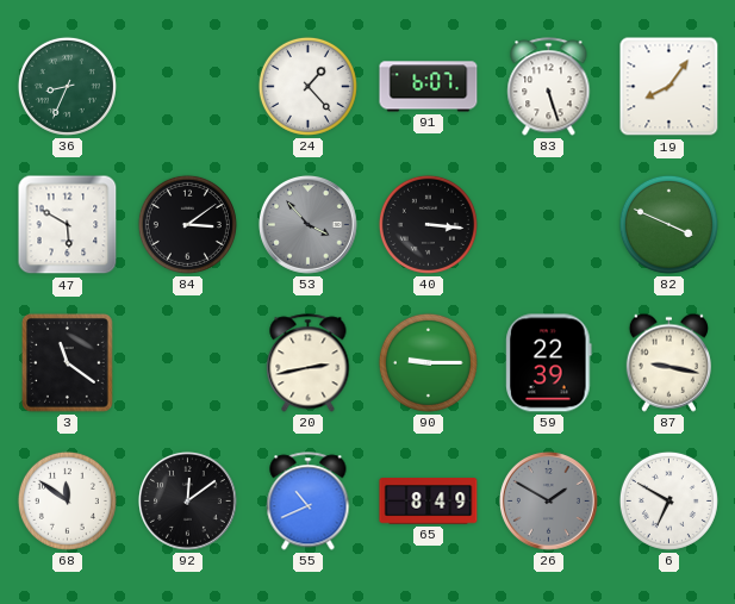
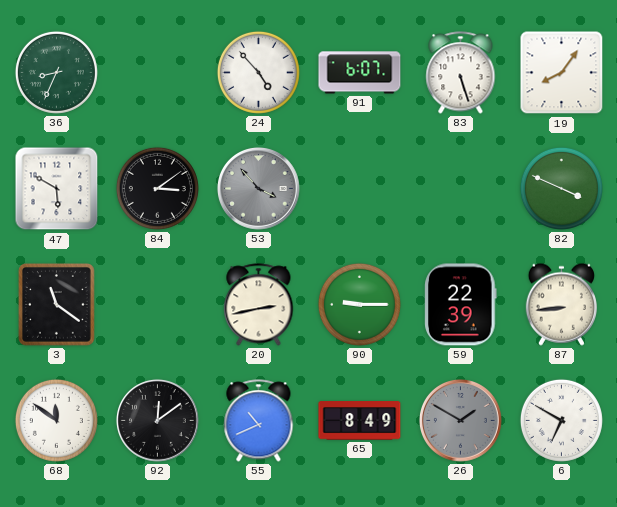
24: 1:23 -> 4:53 (258, 72)
40: 3:16 -> none (428, 224)
87: 9:17 -> 8:44 (561, 304)
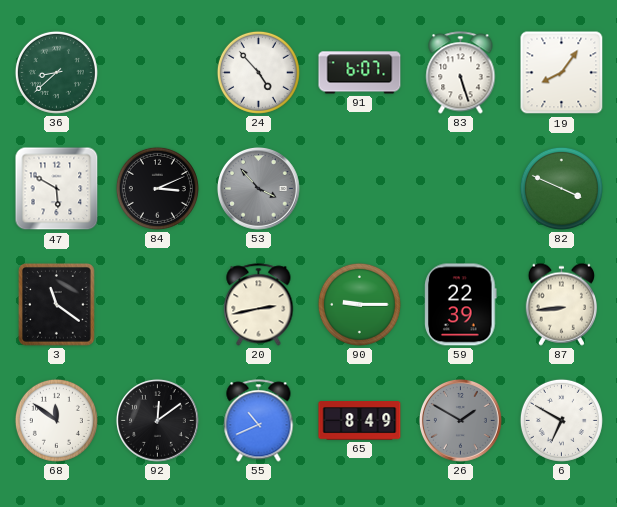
36: 8:34 -> 8:38 (56, 72)
84: 3:09 -> 3:11 (157, 188)
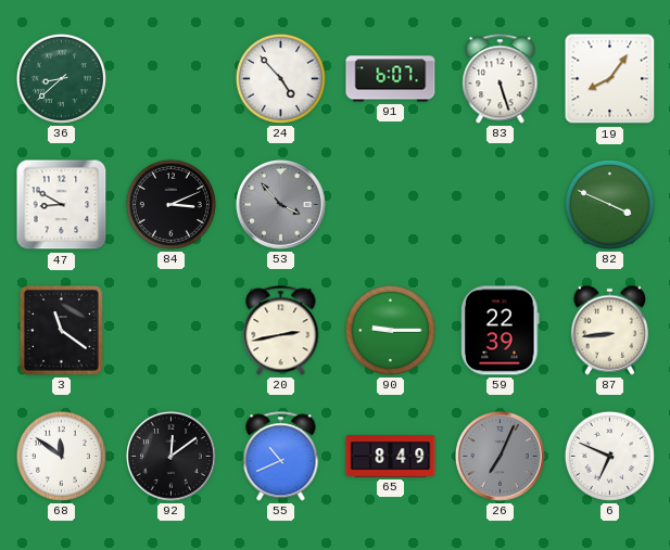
47: 5:50 -> 8:50 (62, 205)
26: 1:50 -> 7:04 (500, 456)
6: 6:50 -> 6:49 (609, 456)
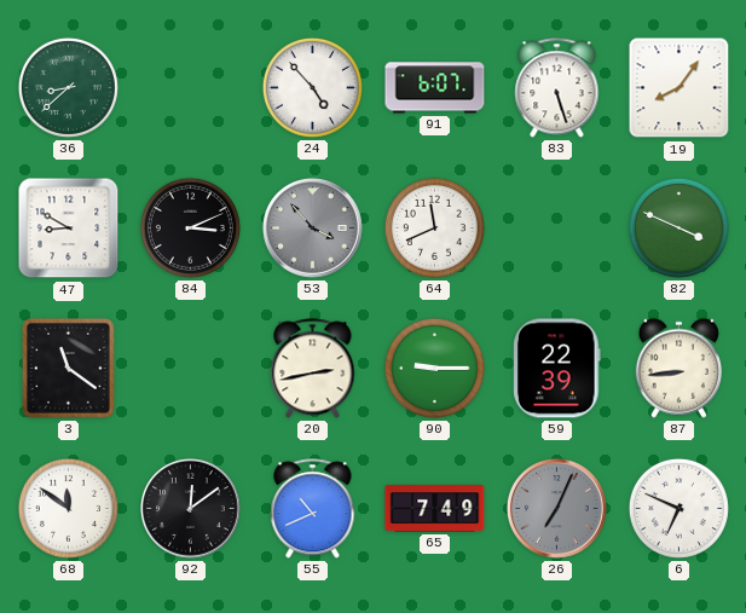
64: none -> 11:41 (434, 227)
65: 8:49 -> 7:49 (435, 509)
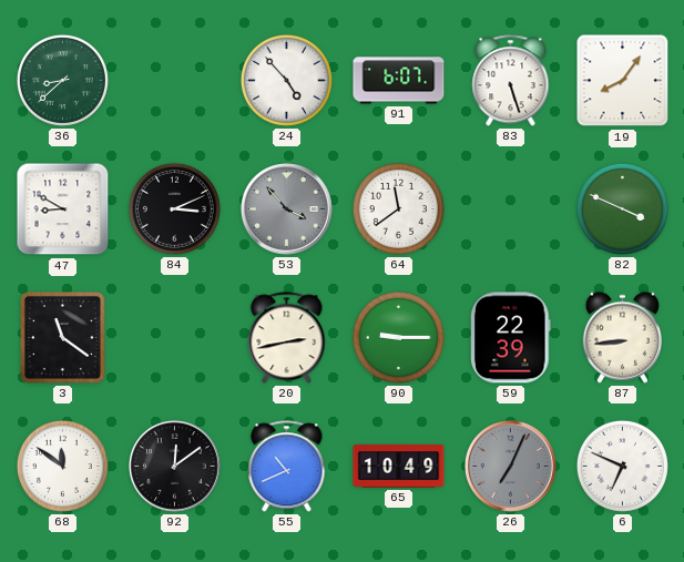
64: 11:41 -> 11:39 (398, 208)
65: 7:49 -> 10:49 (399, 467)
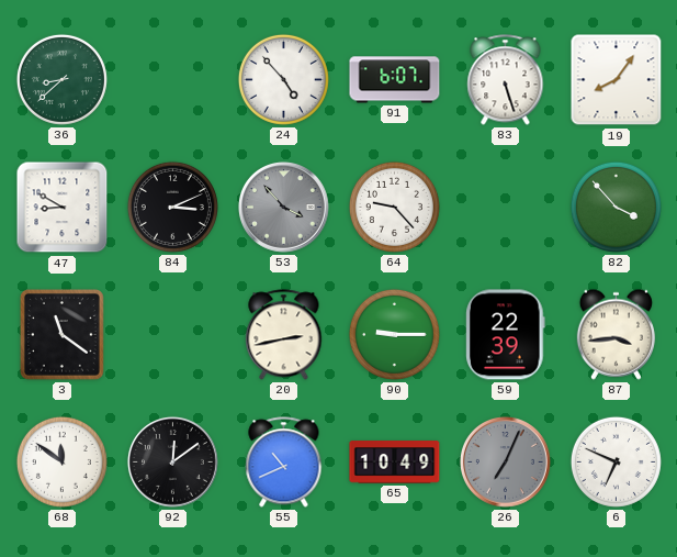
64: 11:39 -> 9:23 (394, 207)
82: 3:49 -> 3:53 (616, 207)
87: 8:44 -> 3:44 (616, 334)
